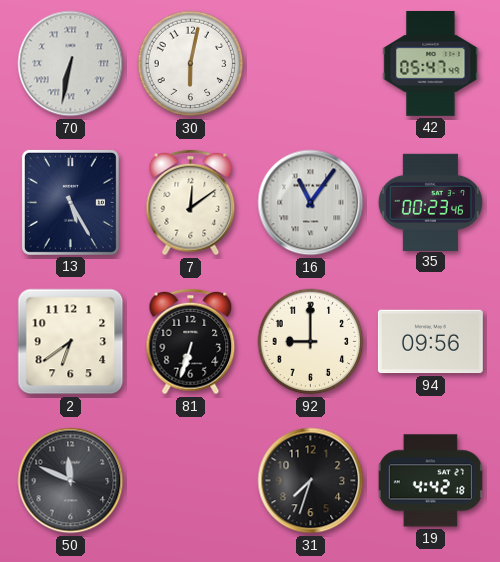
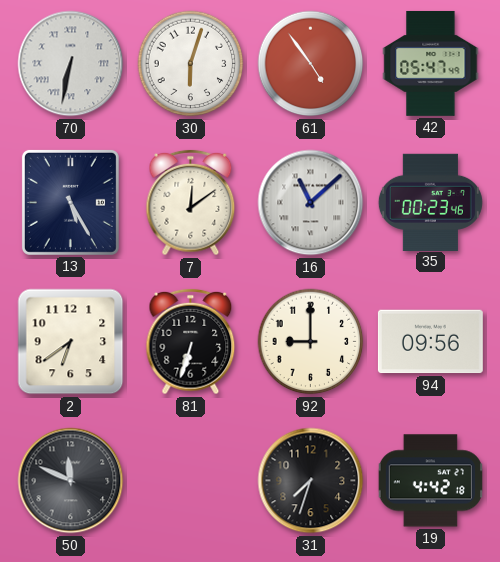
30: 6:02 -> 6:03 (191, 64)
61: none -> 4:54 (311, 64)
16: 11:06 -> 11:08 (311, 203)
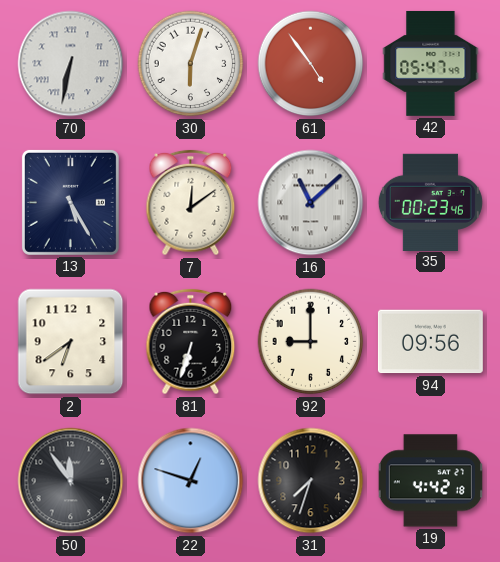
50: 11:49 -> 11:54 (71, 481)
22: none -> 12:48 (191, 481)
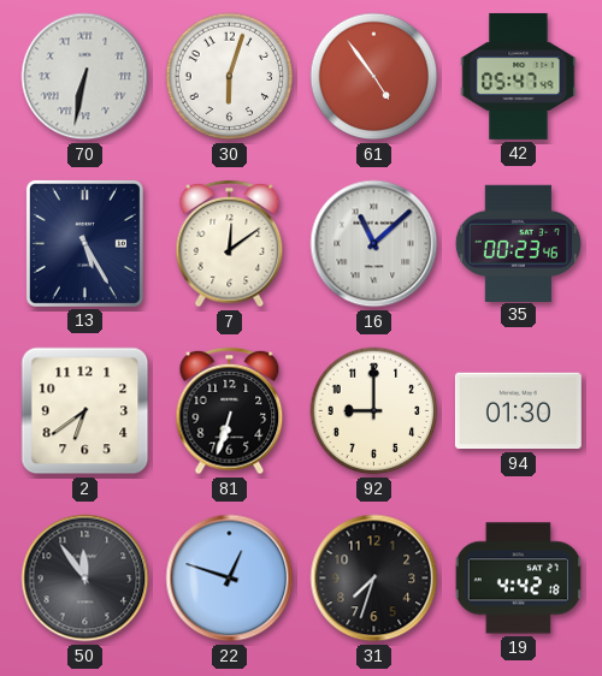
94: 09:56 -> 01:30 (518, 411)
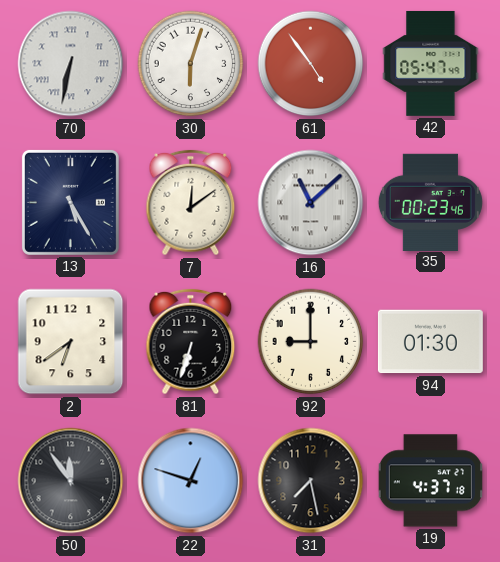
31: 7:33 -> 7:28 (311, 481)
19: 4:42 -> 4:37 (430, 481)
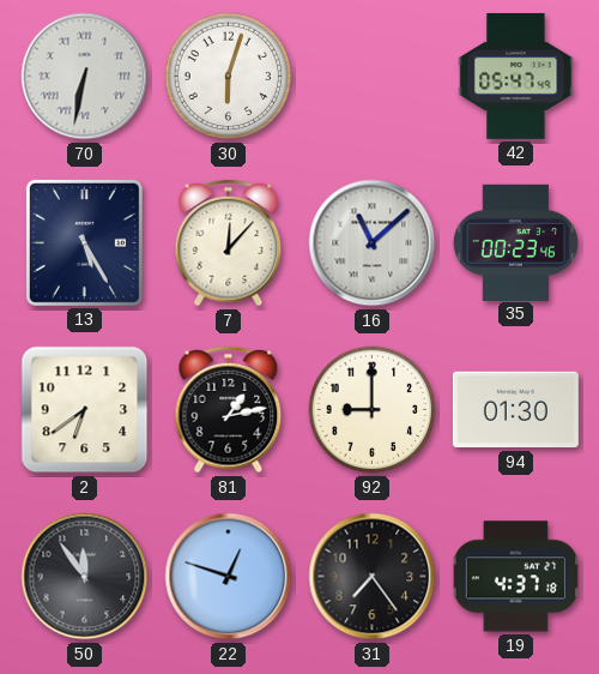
61: 4:54 -> none (311, 64)
7: 12:09 -> 12:07 (229, 243)
81: 6:33 -> 1:13 (229, 410)
31: 7:28 -> 7:24 (373, 577)
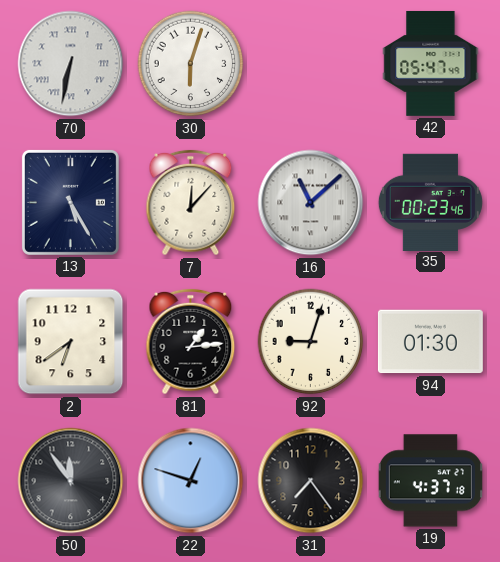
81: 1:13 -> 1:14 (191, 342)
92: 9:00 -> 9:03 (311, 342)
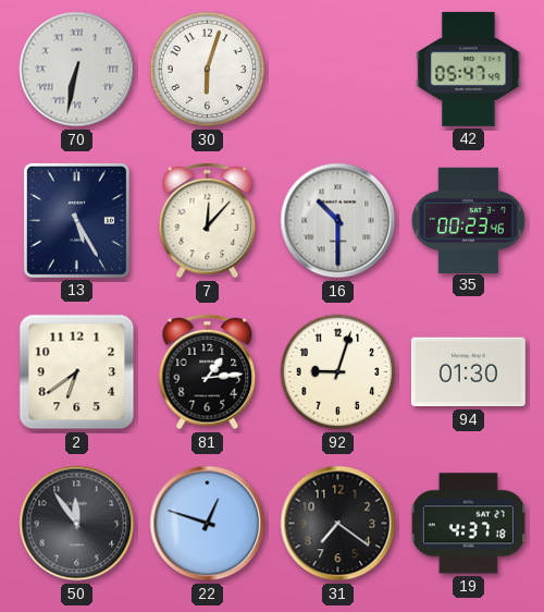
16: 11:08 -> 10:30 (338, 221)
31: 7:24 -> 7:21 (338, 524)
